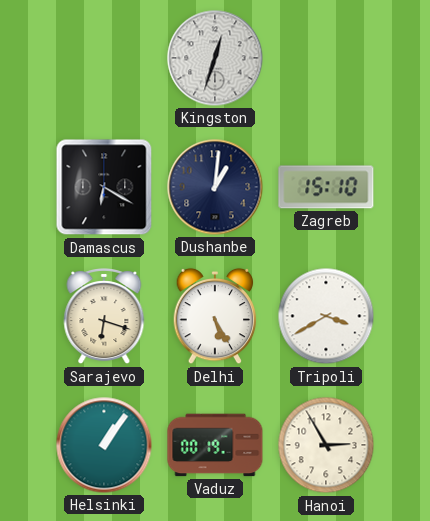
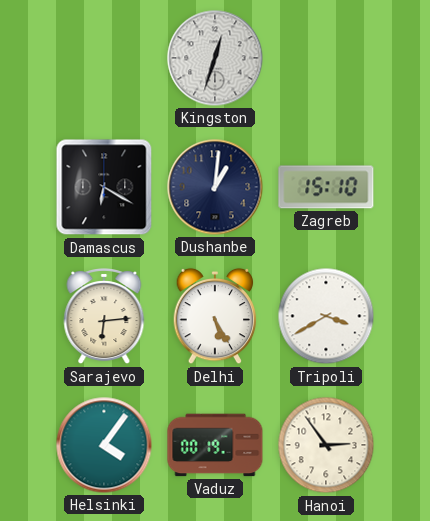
Sarajevo: 6:18 -> 6:14 (104, 316)
Helsinki: 1:06 -> 4:06 (104, 445)
Hanoi: 2:55 -> 2:54 (326, 445)
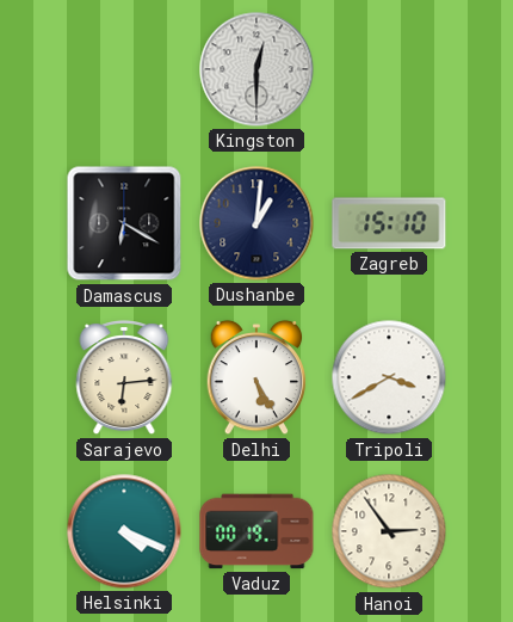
Kingston: 12:33 -> 12:30 (256, 69)
Helsinki: 4:06 -> 4:19 (124, 531)
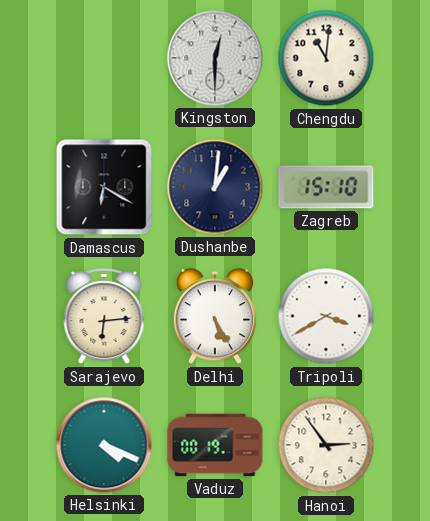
Chengdu: none -> 11:01 (326, 58)
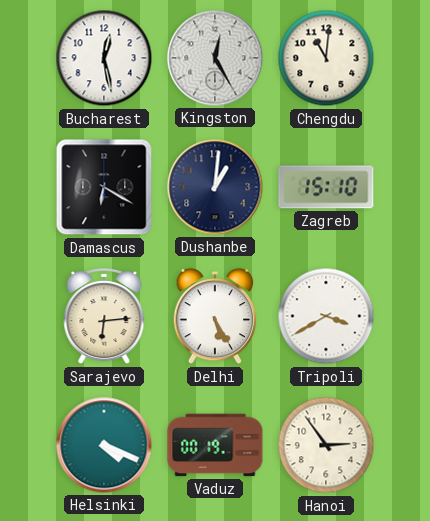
Bucharest: none -> 12:28 (104, 58)
Kingston: 12:30 -> 12:25 (215, 58)
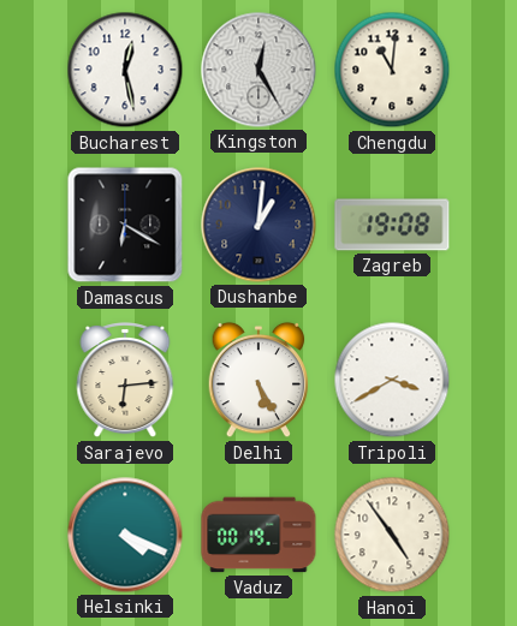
Zagreb: 15:10 -> 19:08 (392, 225)
Hanoi: 2:54 -> 4:54 (392, 535)
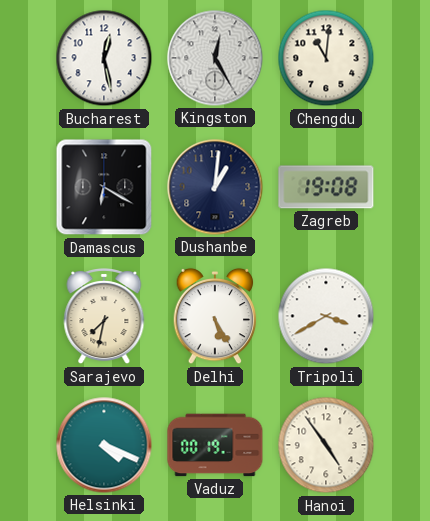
Sarajevo: 6:14 -> 7:32 (104, 316)
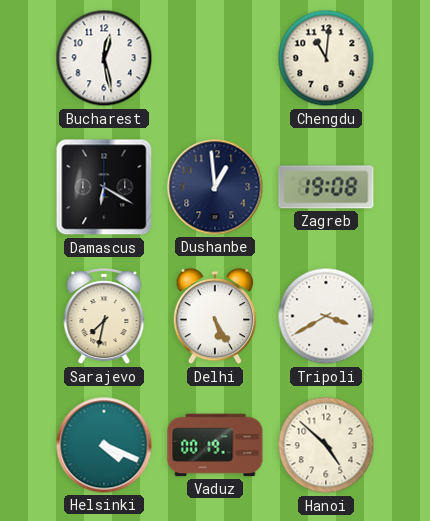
Kingston: 12:25 -> none (215, 58)
Dushanbe: 1:01 -> 12:59 (215, 187)
Hanoi: 4:54 -> 4:52 (326, 445)
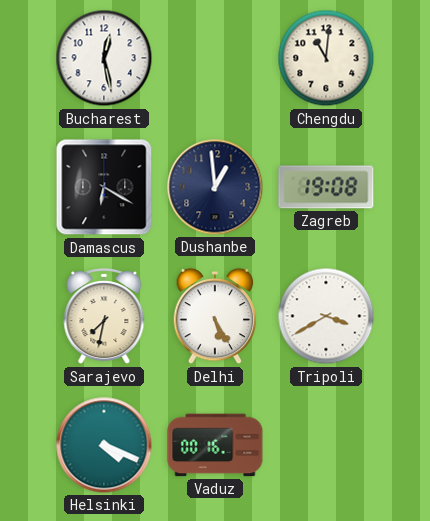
Vaduz: 00:19 -> 00:16 (215, 445)
Hanoi: 4:52 -> none (326, 445)
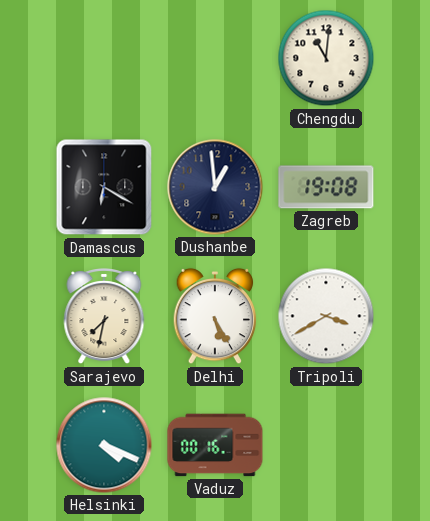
Bucharest: 12:28 -> none (104, 58)
